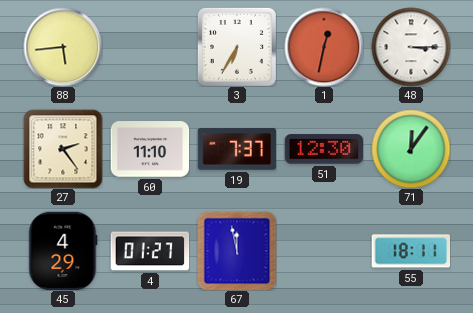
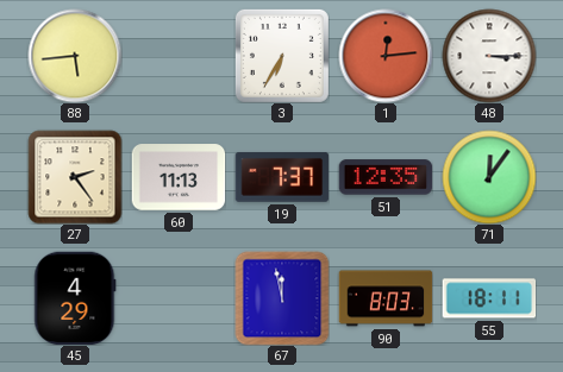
1: 12:32 -> 12:14 (386, 56)
60: 11:10 -> 11:13 (179, 177)
51: 12:30 -> 12:35 (386, 177)
4: 01:27 -> none (150, 251)
90: none -> 8:03 (386, 298)
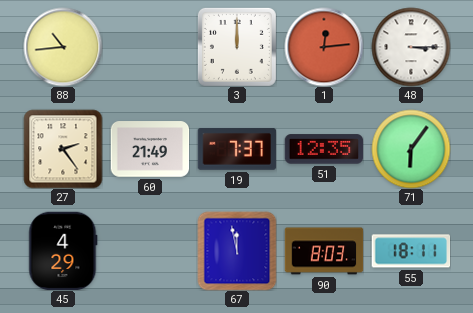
88: 5:44 -> 10:44 (63, 47)
3: 6:35 -> 12:00 (237, 47)
60: 11:13 -> 21:49 (150, 149)
71: 12:06 -> 6:06 (411, 149)
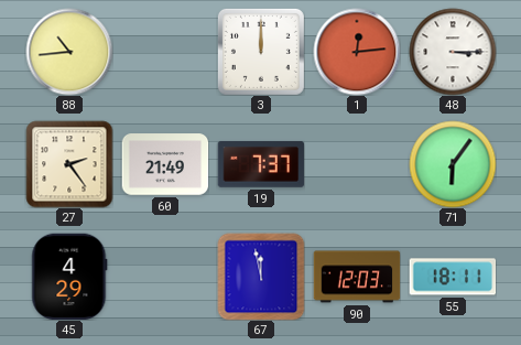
51: 12:35 -> none (324, 149)
90: 8:03 -> 12:03 (357, 277)
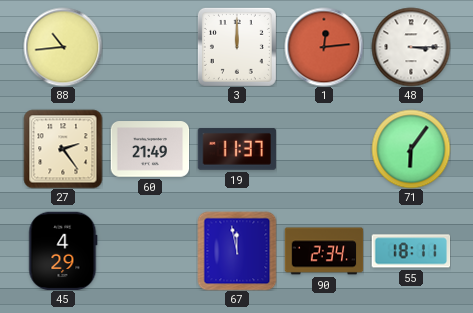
19: 7:37 -> 11:37 (237, 149)
90: 12:03 -> 2:34 (324, 251)
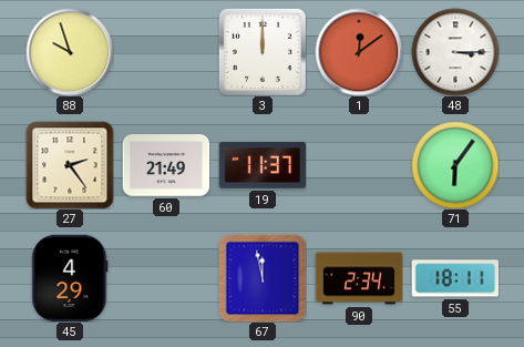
88: 10:44 -> 9:57 (70, 52)
1: 12:14 -> 12:09 (359, 52)
